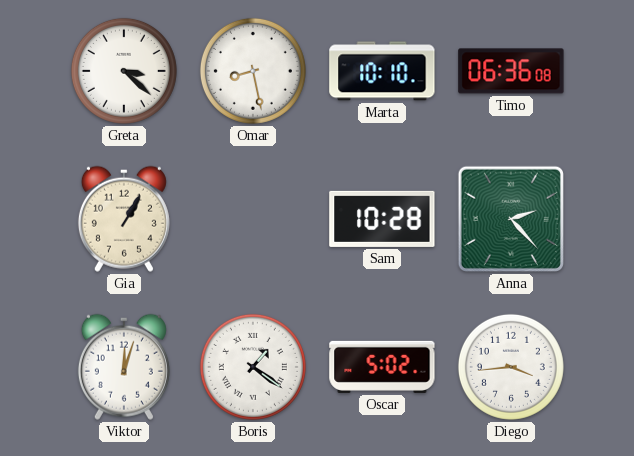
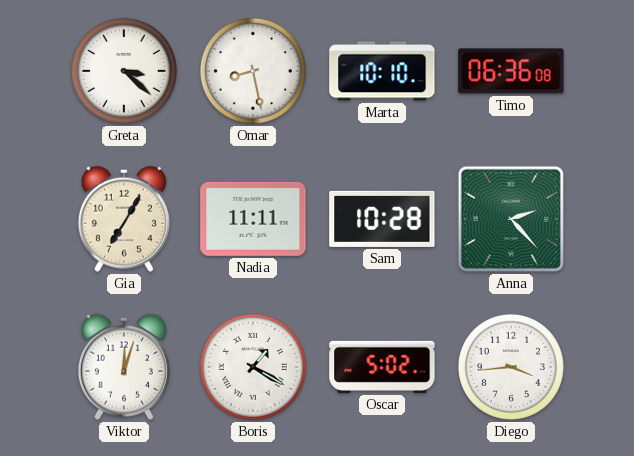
Gia: 1:05 -> 7:05 (124, 219)
Nadia: none -> 11:11 (253, 219)
Boris: 1:21 -> 1:20 (253, 367)
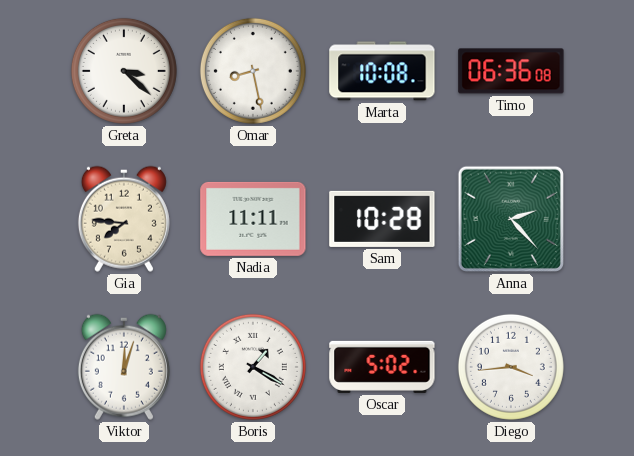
Marta: 10:10 -> 10:08 (382, 71)
Gia: 7:05 -> 7:46 (124, 219)
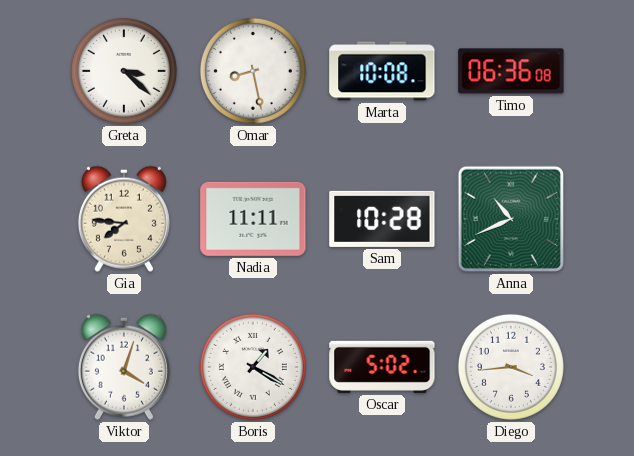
Anna: 2:23 -> 10:41 (511, 219)
Viktor: 12:03 -> 4:03 (124, 367)
